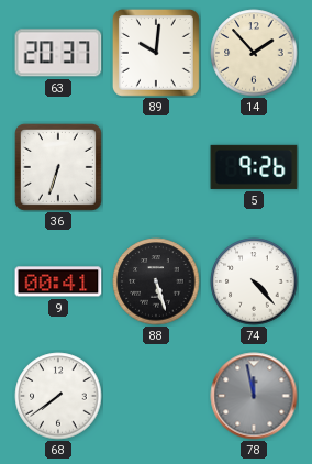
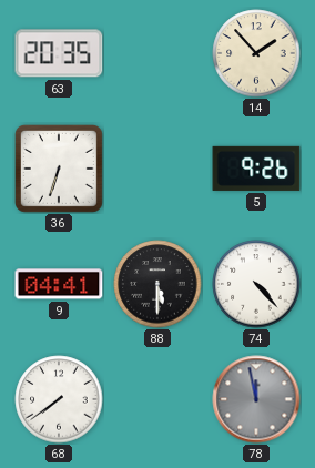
63: 20:37 -> 20:35 (59, 53)
89: 10:01 -> none (156, 53)
9: 00:41 -> 04:41 (59, 284)
88: 5:27 -> 5:30 (157, 284)
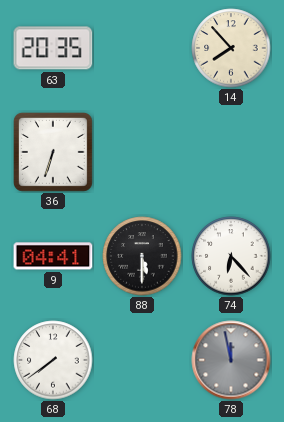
14: 1:53 -> 7:53 (231, 48)
5: 9:26 -> none (256, 169)
74: 4:23 -> 6:23 (231, 256)
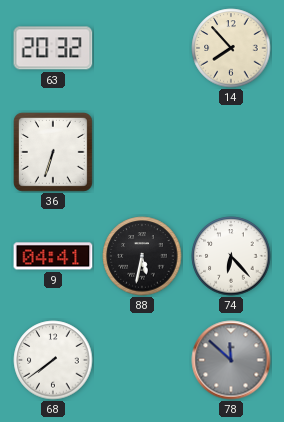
63: 20:35 -> 20:32 (53, 48)
88: 5:30 -> 5:32 (142, 256)
78: 11:58 -> 11:52 (231, 360)
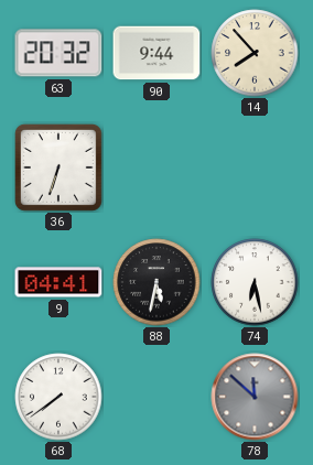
90: none -> 9:44 (156, 53)
74: 6:23 -> 6:28 (255, 282)
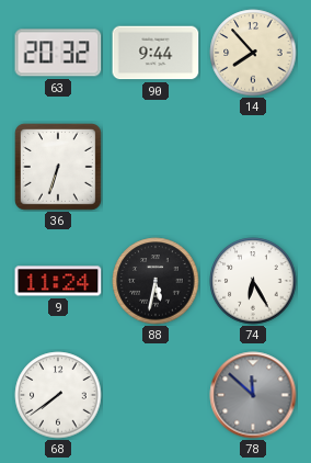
9: 04:41 -> 11:24 (58, 281)
74: 6:28 -> 6:25 (253, 281)
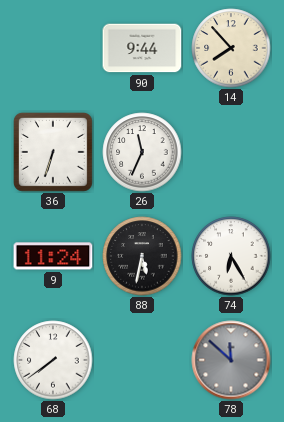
63: 20:32 -> none (58, 53)
26: none -> 11:34 (142, 152)
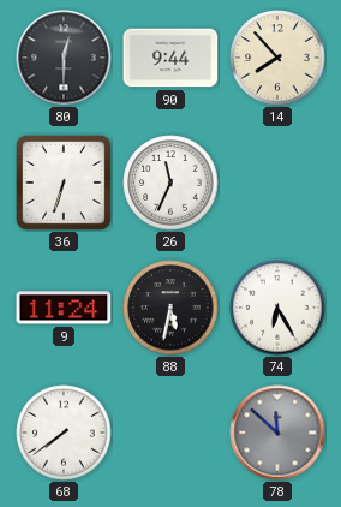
80: none -> 12:30 (64, 58)
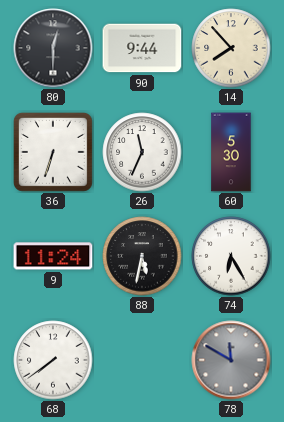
60: none -> 5:30 (231, 152)
78: 11:52 -> 11:50 (231, 360)
